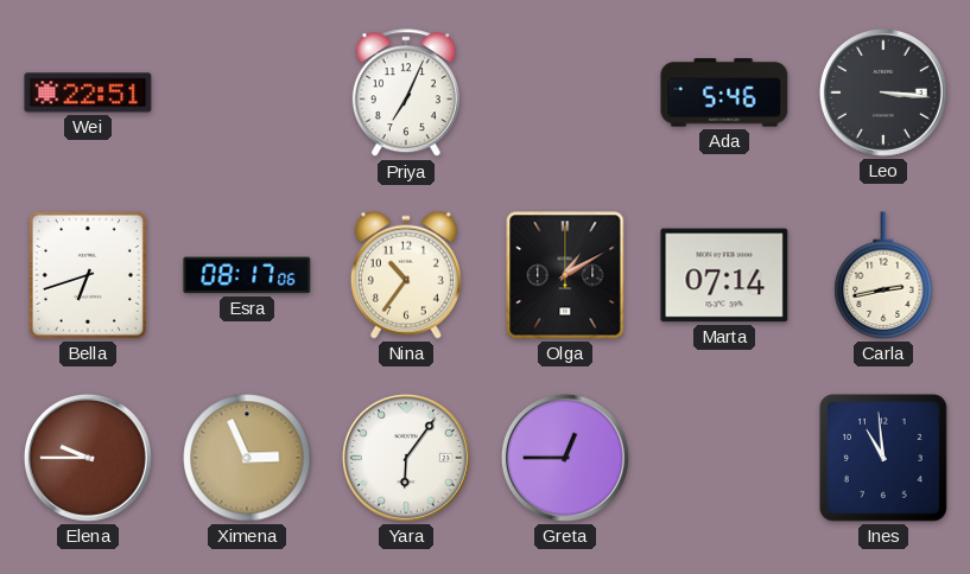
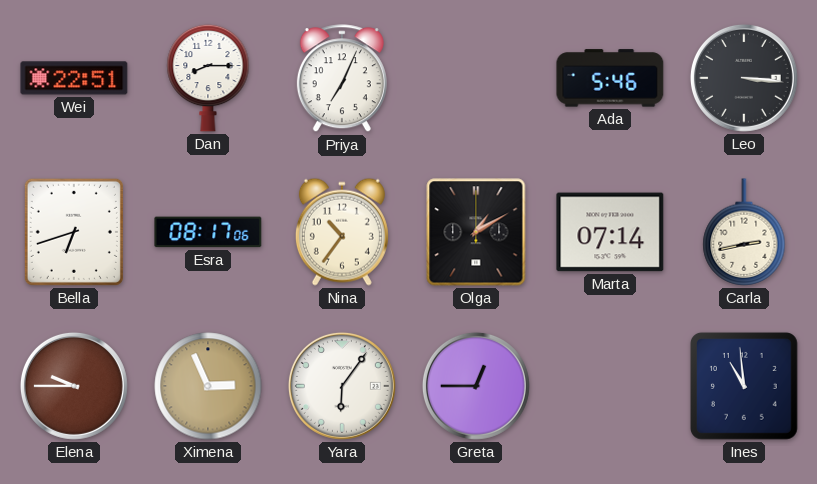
Dan: none -> 8:15 (208, 78)
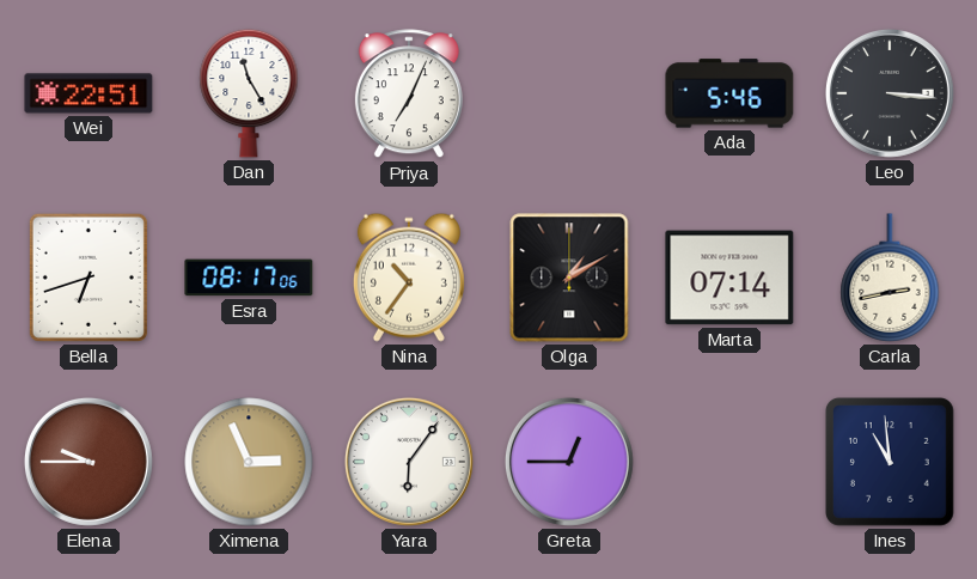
Dan: 8:15 -> 11:25 (249, 93)
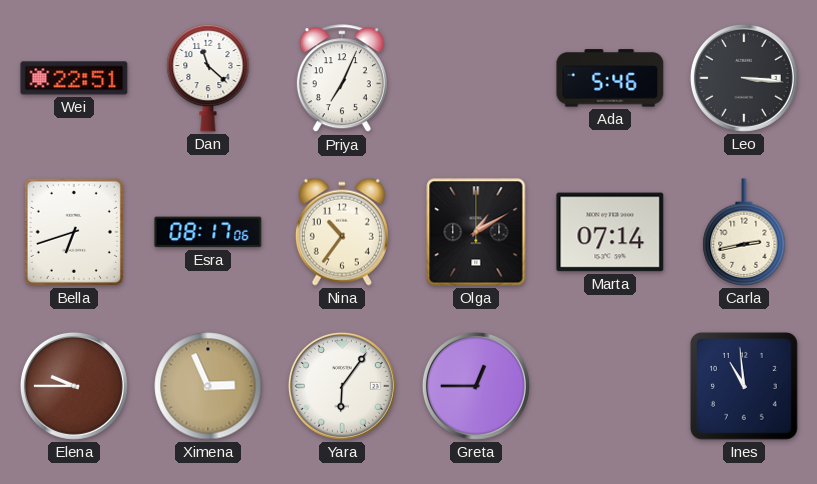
Dan: 11:25 -> 11:22 (208, 78)
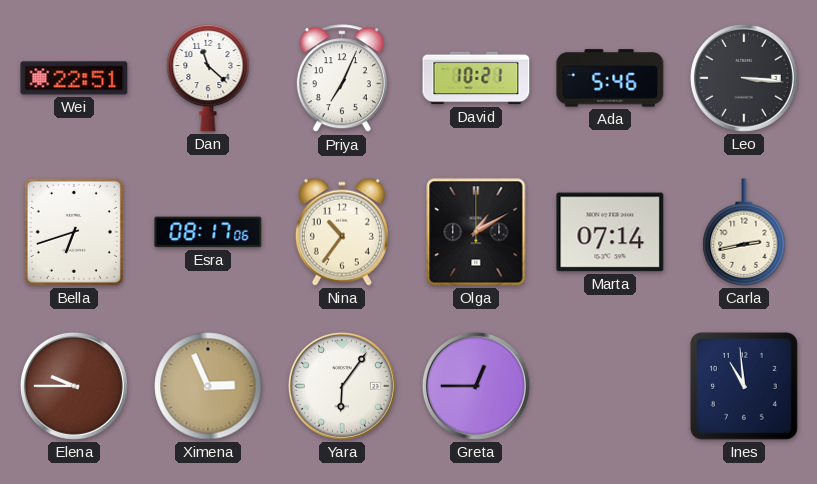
David: none -> 10:21 (476, 78)
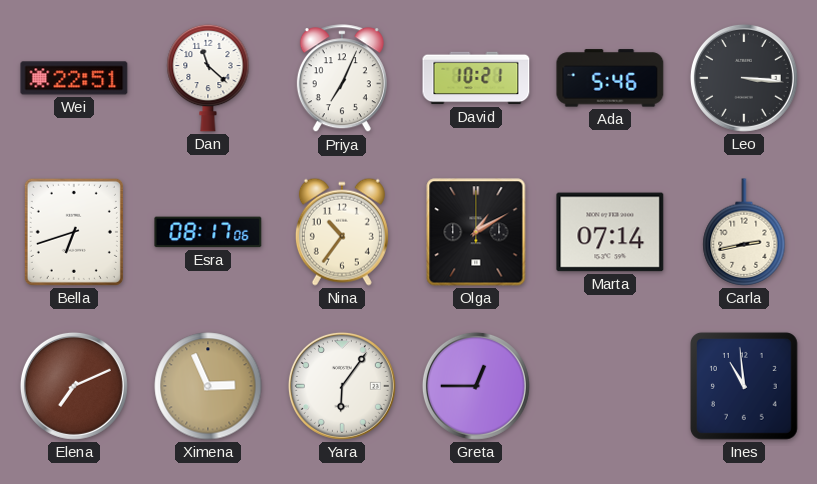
Elena: 9:45 -> 7:11 (74, 386)
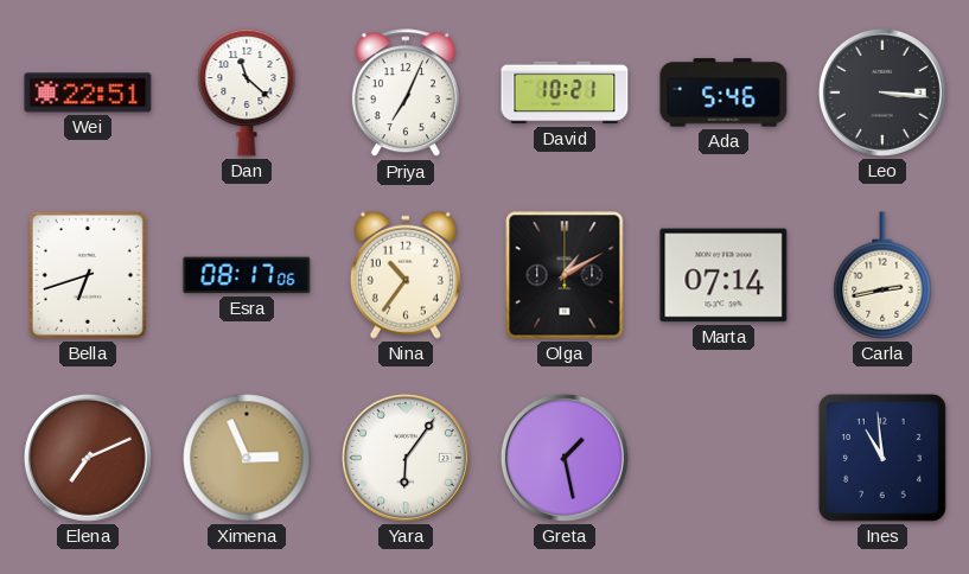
Greta: 12:45 -> 1:28 (565, 458)
